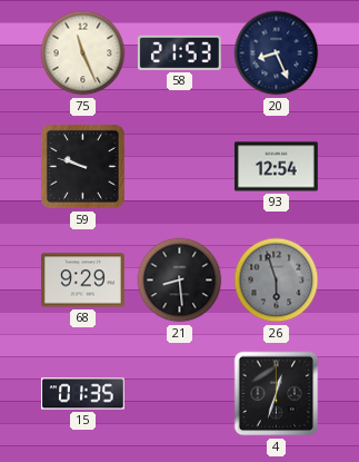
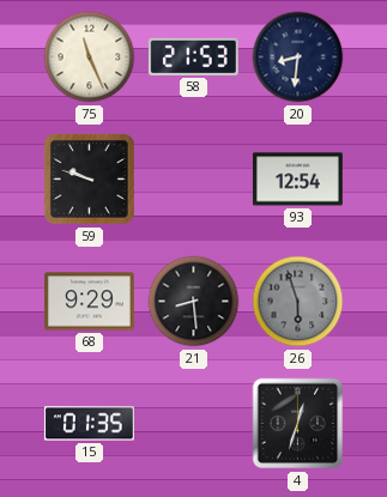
20: 8:26 -> 8:31 (298, 57)
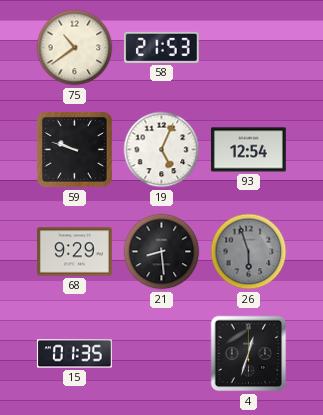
75: 11:26 -> 10:39 (75, 48)
20: 8:31 -> none (298, 57)
19: none -> 5:04 (162, 150)
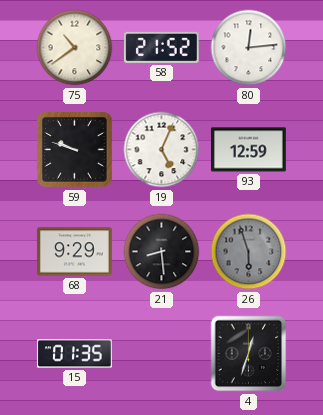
58: 21:53 -> 21:52 (161, 47)
80: none -> 12:14 (249, 48)
93: 12:54 -> 12:59 (248, 150)
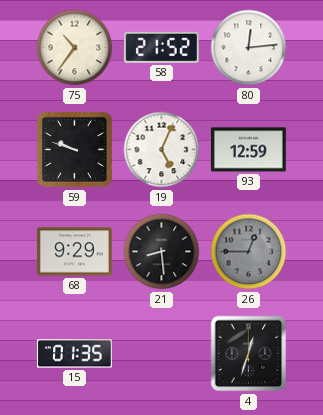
75: 10:39 -> 10:36 (75, 48)
26: 5:57 -> 12:45 (249, 252)
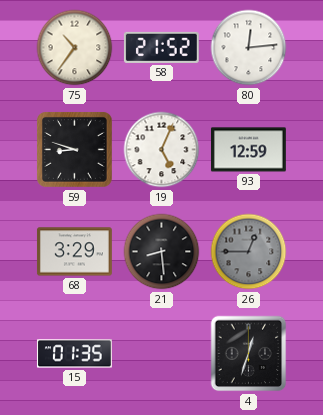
59: 9:48 -> 8:48 (74, 149)
68: 9:29 -> 3:29 (74, 252)
